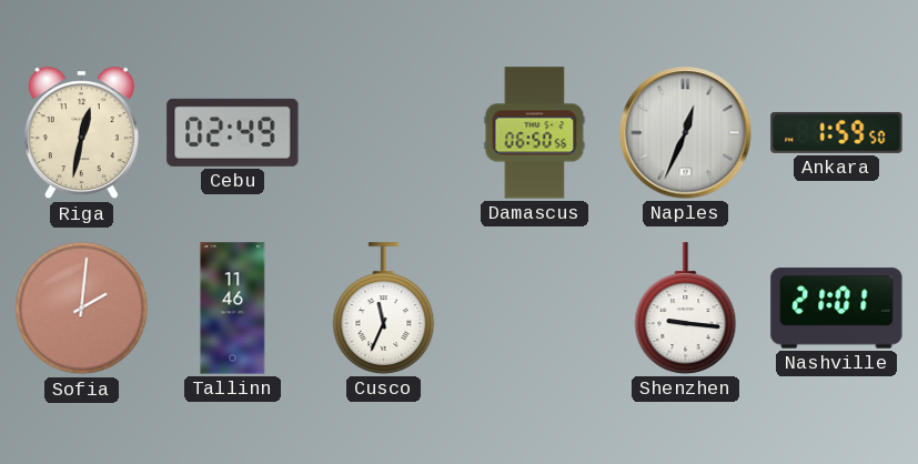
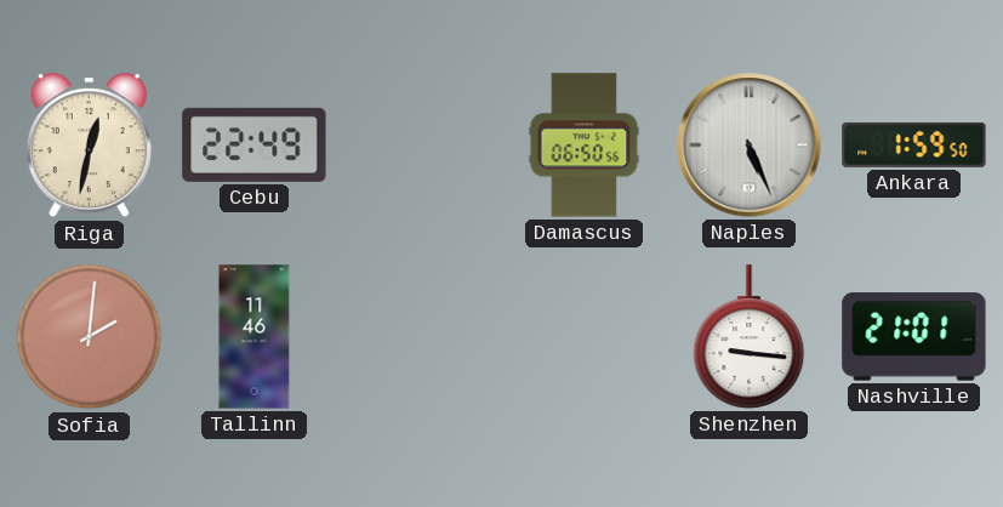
Cebu: 02:49 -> 22:49 (255, 144)
Naples: 12:34 -> 5:26 (750, 146)
Cusco: 11:34 -> none (384, 309)
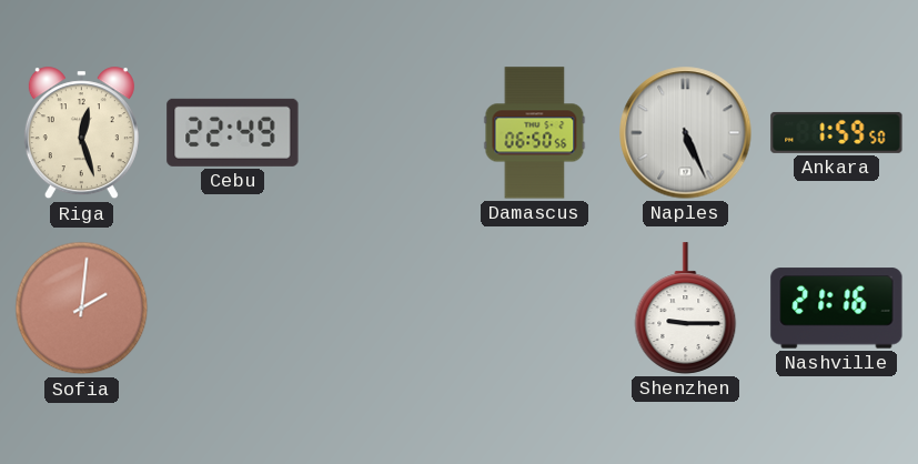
Riga: 12:32 -> 12:27 (81, 133)
Tallinn: 11:46 -> none (255, 337)
Shenzhen: 9:16 -> 9:15 (686, 309)
Nashville: 21:01 -> 21:16 (837, 309)
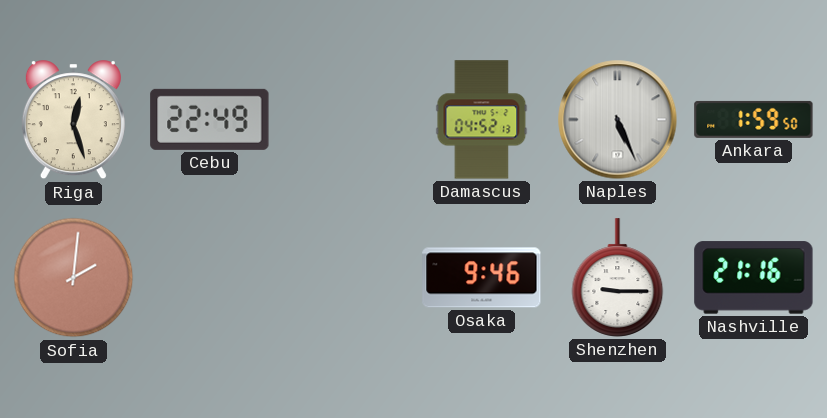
Damascus: 06:50 -> 04:52 (482, 120)
Osaka: none -> 9:46 (482, 278)
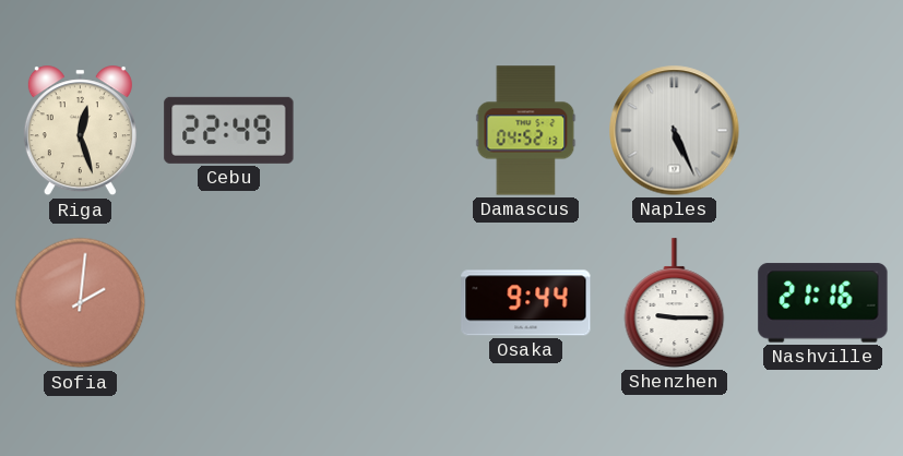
Ankara: 1:59 -> none (754, 119)
Osaka: 9:46 -> 9:44 (526, 303)
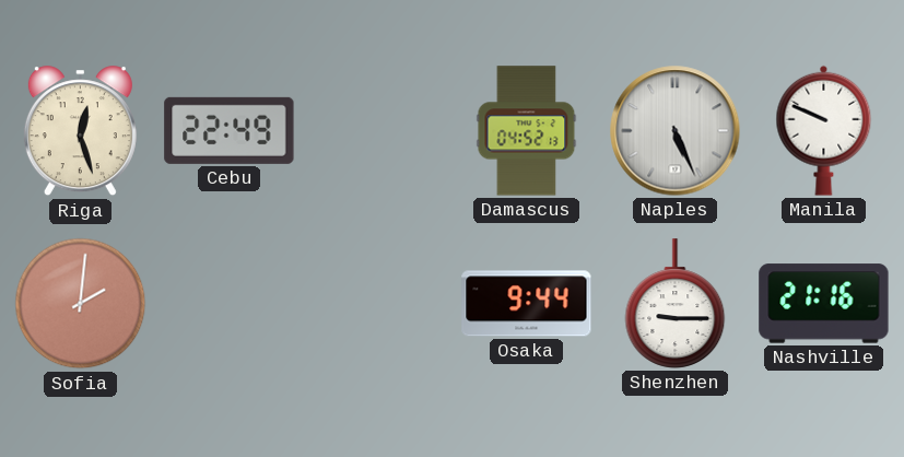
Manila: none -> 9:49 (824, 130)
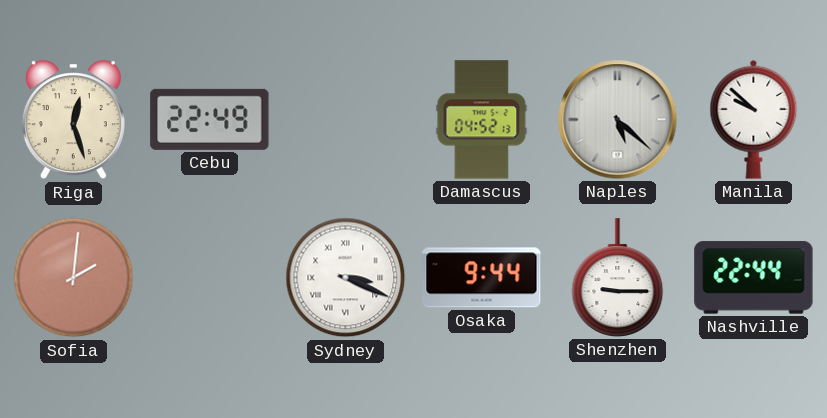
Naples: 5:26 -> 5:22 (618, 120)
Manila: 9:49 -> 9:52 (754, 119)
Sydney: none -> 3:19 (346, 278)
Nashville: 21:16 -> 22:44 (754, 278)
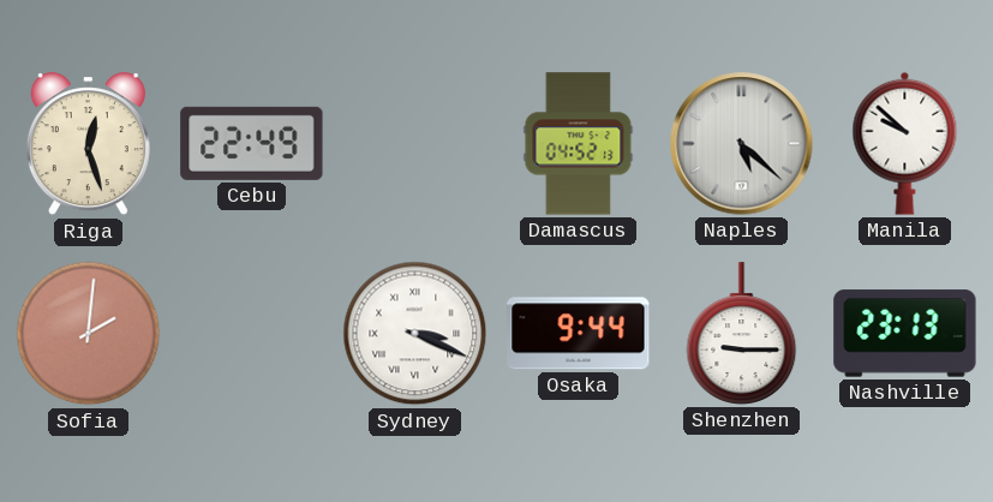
Nashville: 22:44 -> 23:13 (905, 334)
